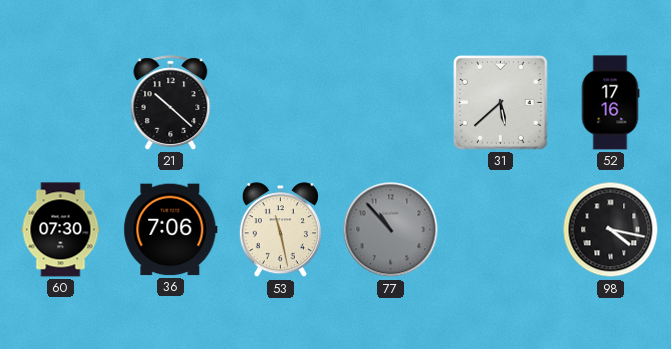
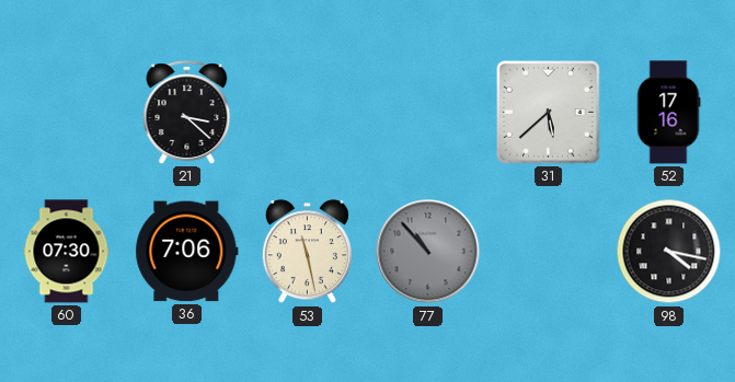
21: 10:22 -> 3:22 (187, 113)
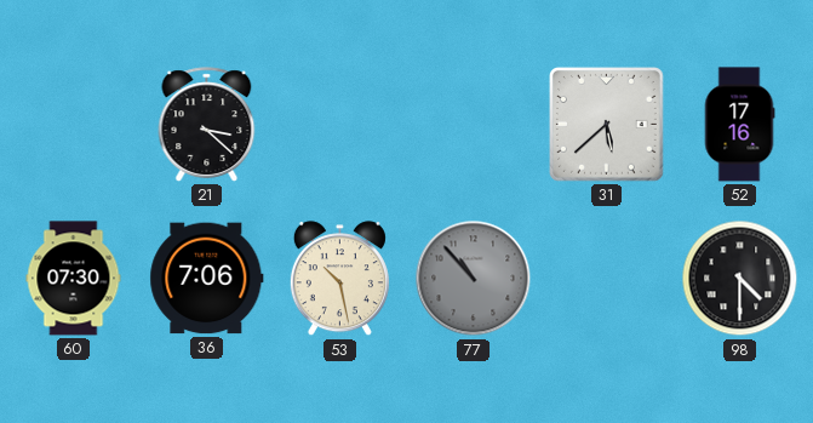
53: 11:28 -> 10:28 (339, 279)
98: 4:17 -> 4:30 (740, 279)
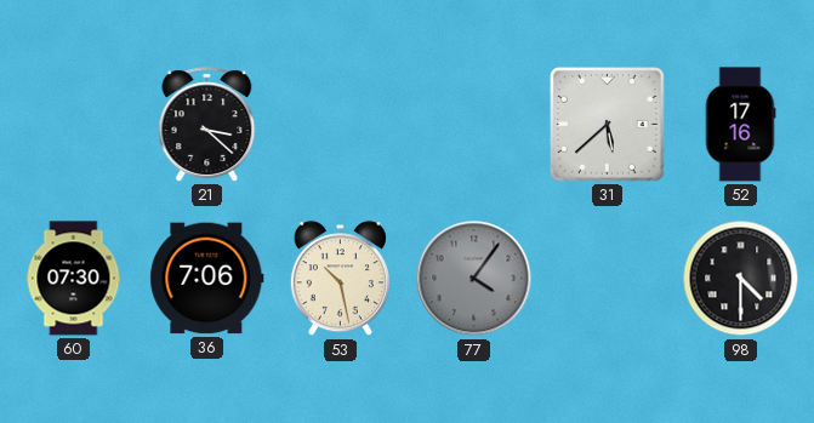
77: 10:53 -> 4:06 (474, 279)
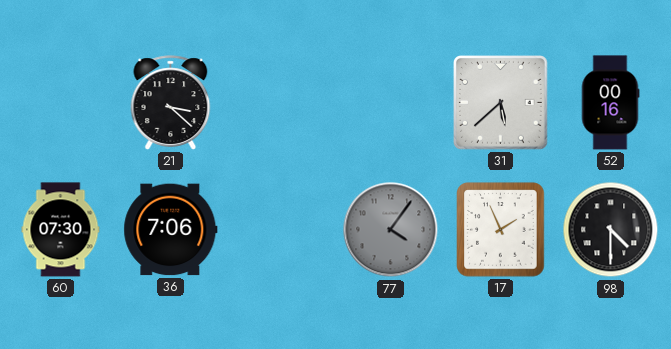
52: 17:16 -> 00:16 (610, 103)
53: 10:28 -> none (340, 279)
17: none -> 1:56 (501, 230)
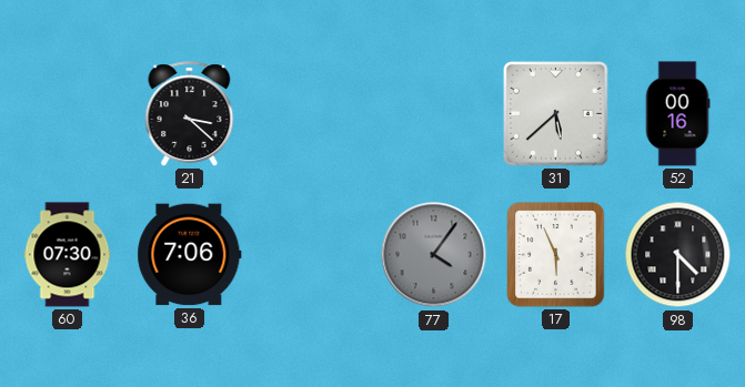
17: 1:56 -> 5:56 (556, 255)
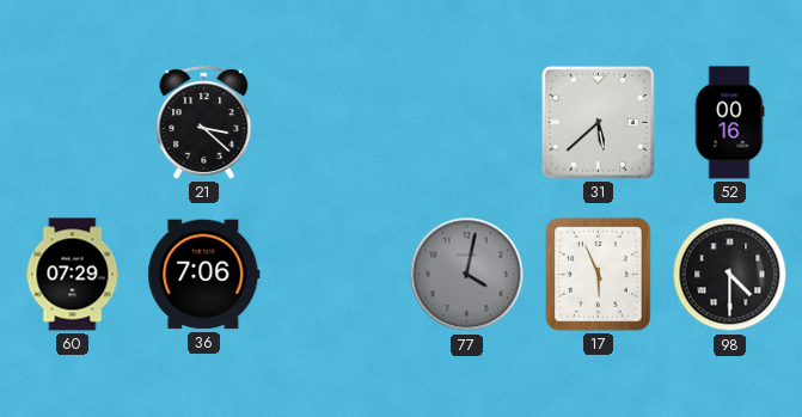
60: 07:30 -> 07:29 (73, 275)
77: 4:06 -> 4:02 (467, 275)
